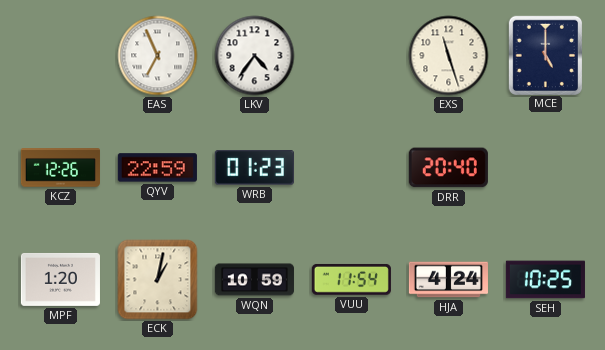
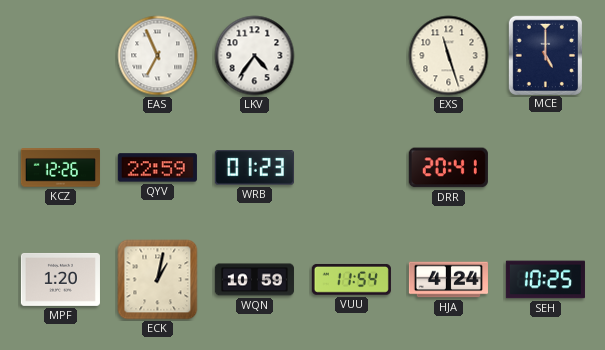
DRR: 20:40 -> 20:41 (448, 168)
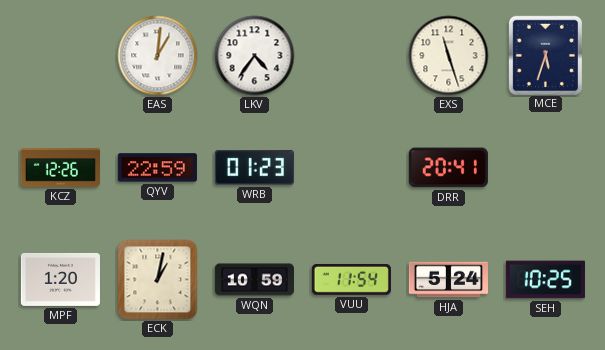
EAS: 6:56 -> 1:01 (158, 56)
MCE: 5:00 -> 5:33 (545, 55)
HJA: 4:24 -> 5:24 (448, 280)
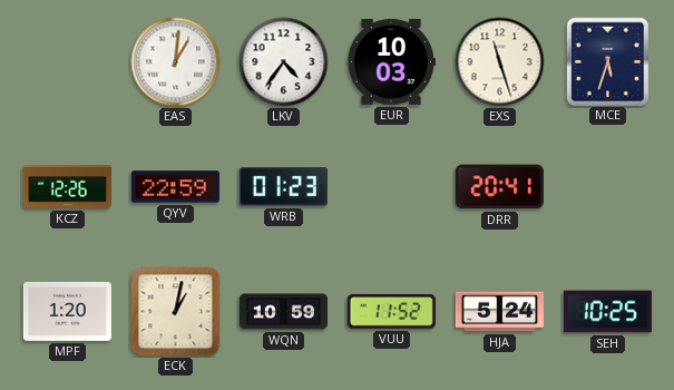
EUR: none -> 10:03 (391, 61)
VUU: 11:54 -> 11:52 (391, 311)
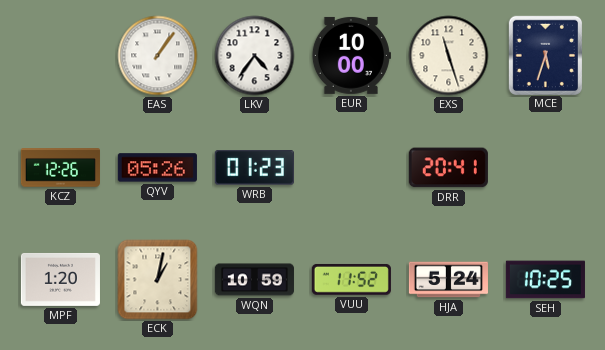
EAS: 1:01 -> 1:06 (158, 56)
EUR: 10:03 -> 10:00 (351, 55)
QYV: 22:59 -> 05:26 (157, 168)
